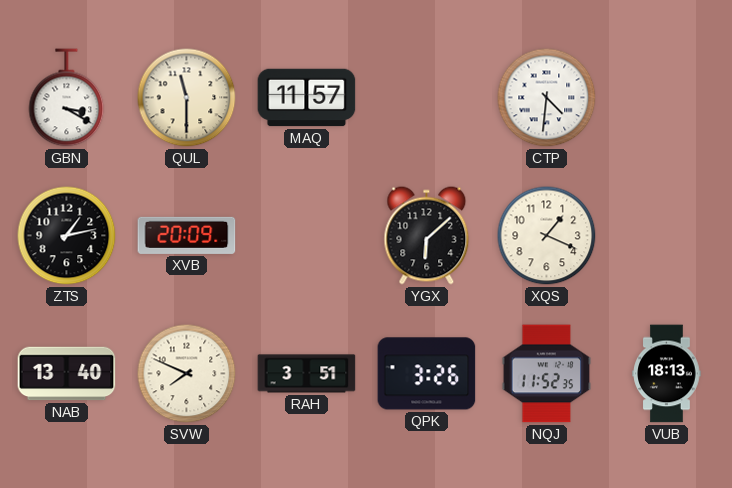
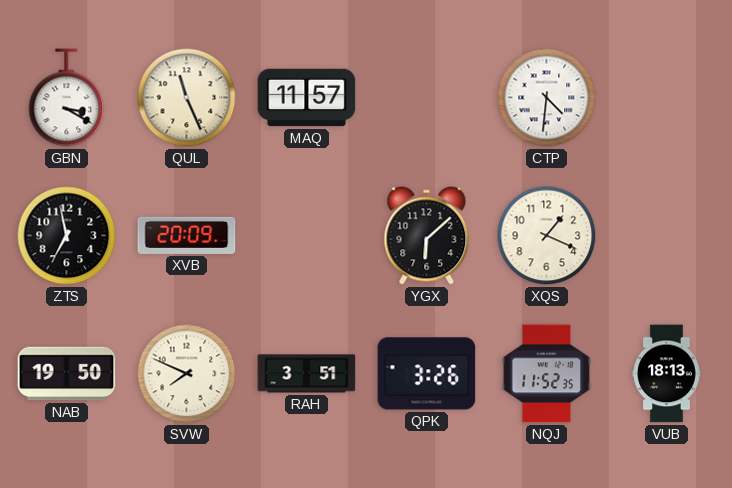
QUL: 11:30 -> 11:26 (187, 98)
ZTS: 1:13 -> 6:58 (67, 236)
NAB: 13:40 -> 19:50 (67, 374)
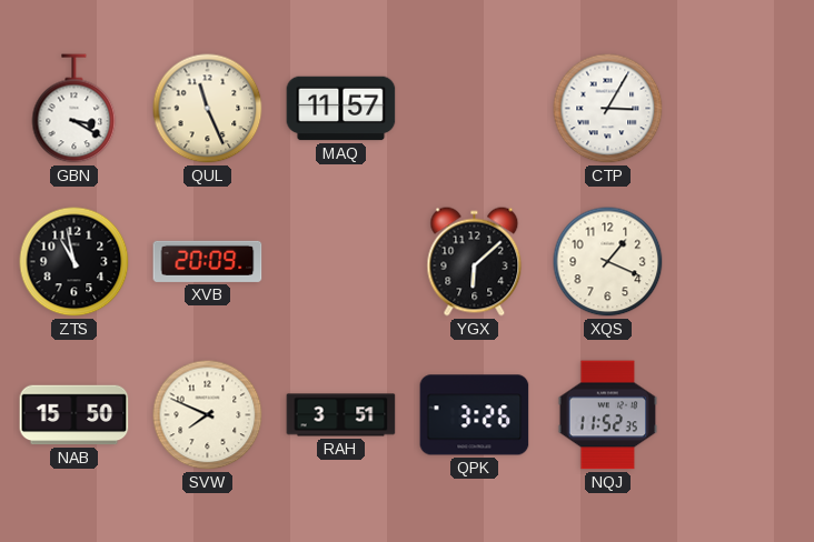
CTP: 4:31 -> 3:05 (608, 109)
ZTS: 6:58 -> 10:58 (75, 262)
NAB: 19:50 -> 15:50 (75, 415)
VUB: 18:13 -> none (667, 374)
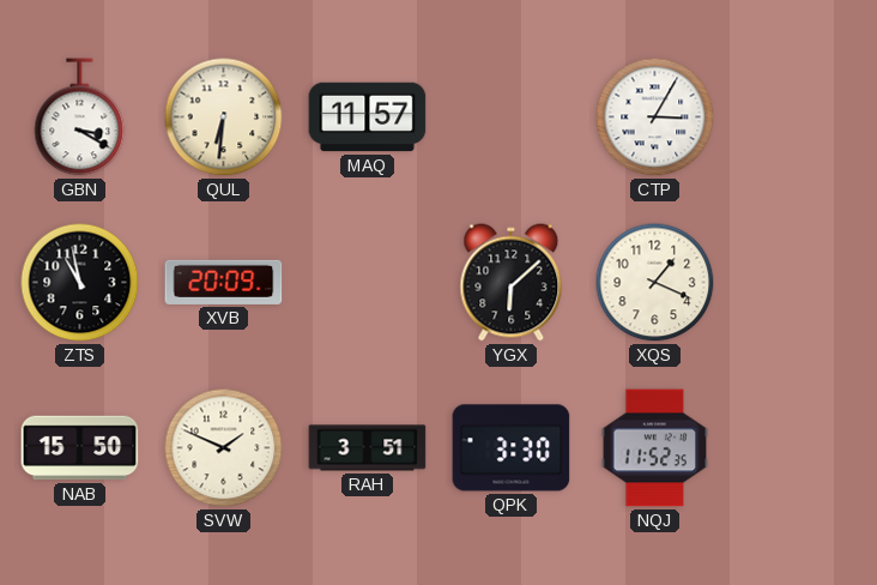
QUL: 11:26 -> 6:31 (224, 117)
SVW: 7:49 -> 1:49 (224, 448)
QPK: 3:26 -> 3:30 (512, 448)
